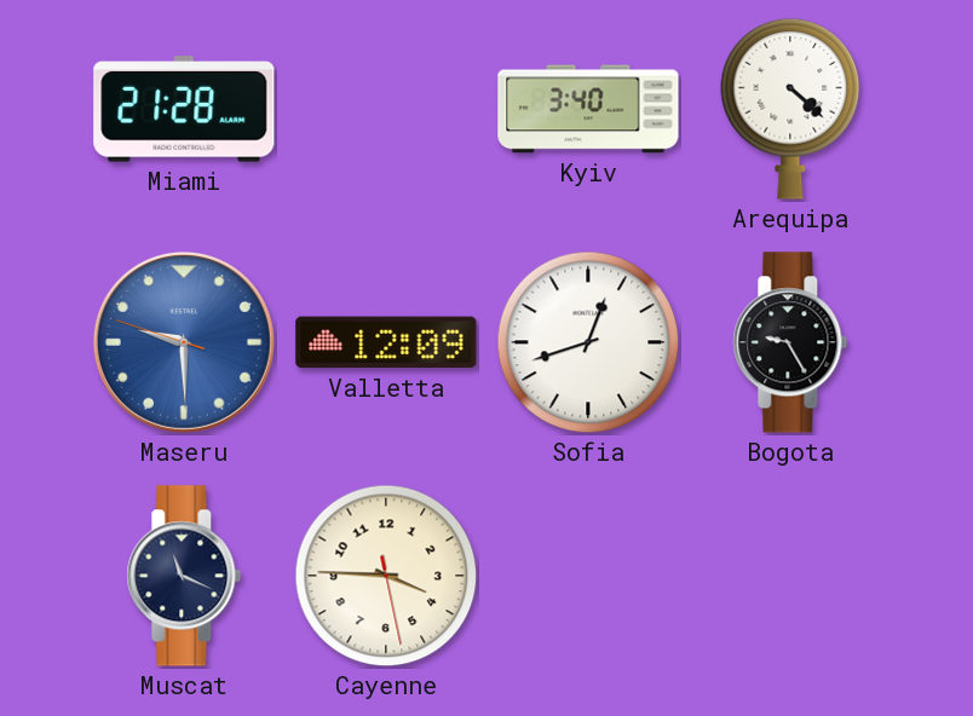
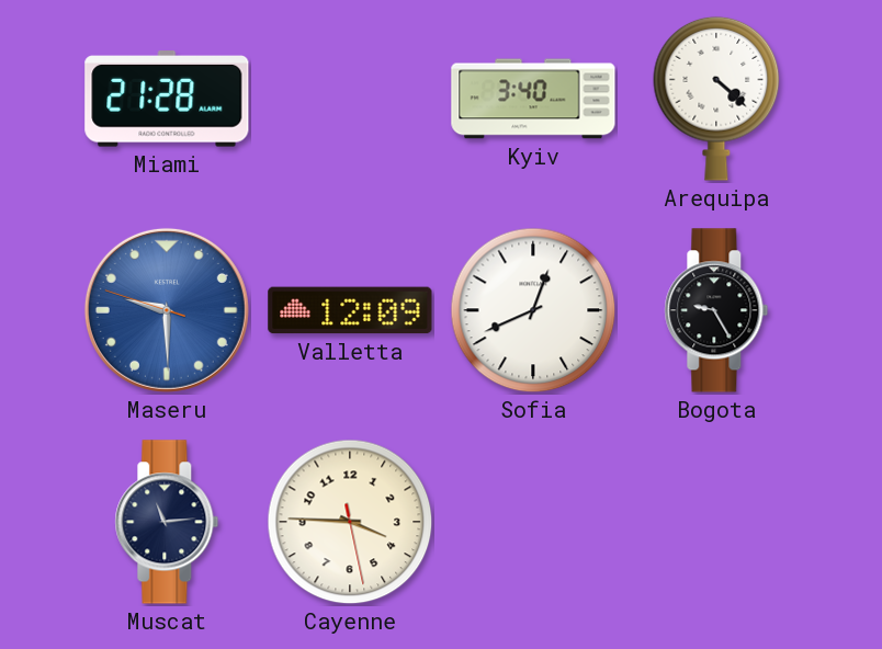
Sofia: 12:42 -> 12:41 (533, 310)
Muscat: 11:19 -> 11:14 (167, 522)
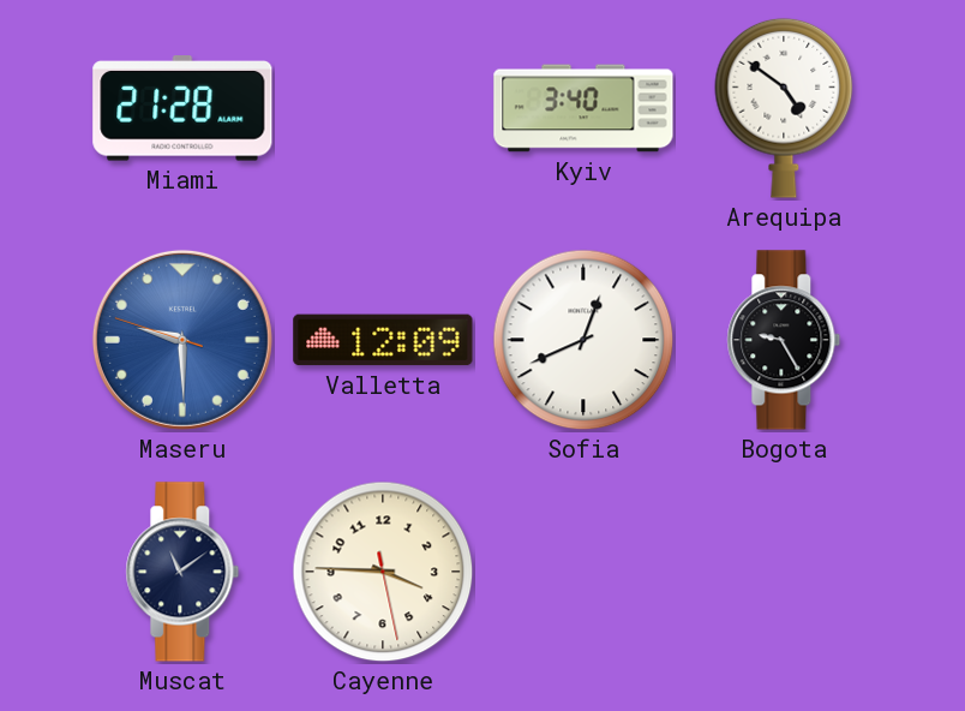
Arequipa: 4:22 -> 4:51 (784, 108)
Muscat: 11:14 -> 11:09 (182, 572)
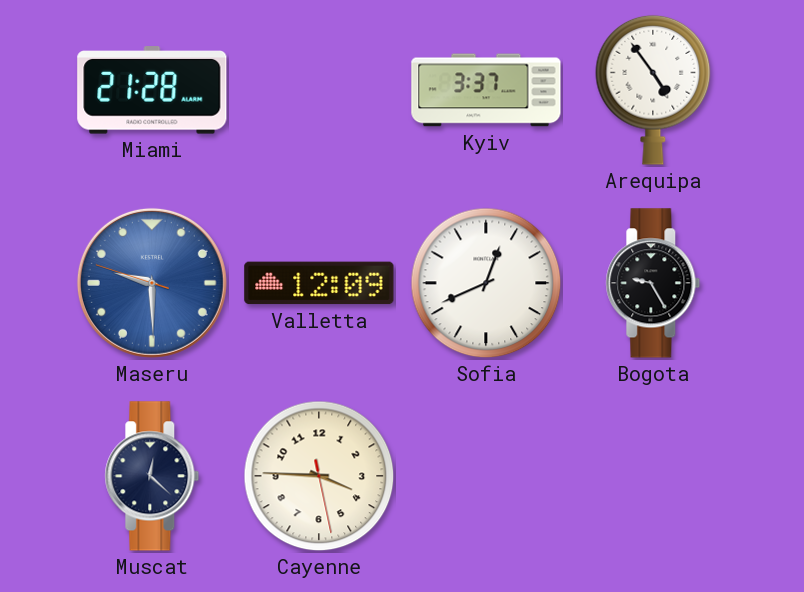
Kyiv: 3:40 -> 3:37 (486, 90)
Arequipa: 4:51 -> 4:54 (653, 90)
Muscat: 11:09 -> 12:22 (152, 476)
